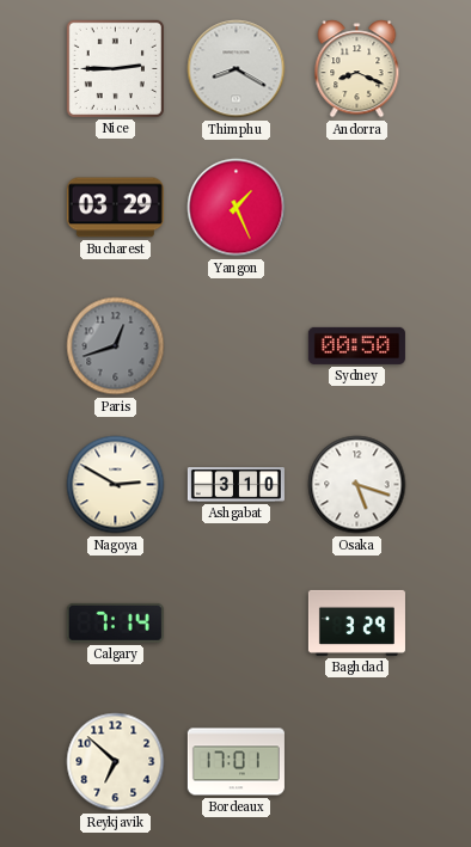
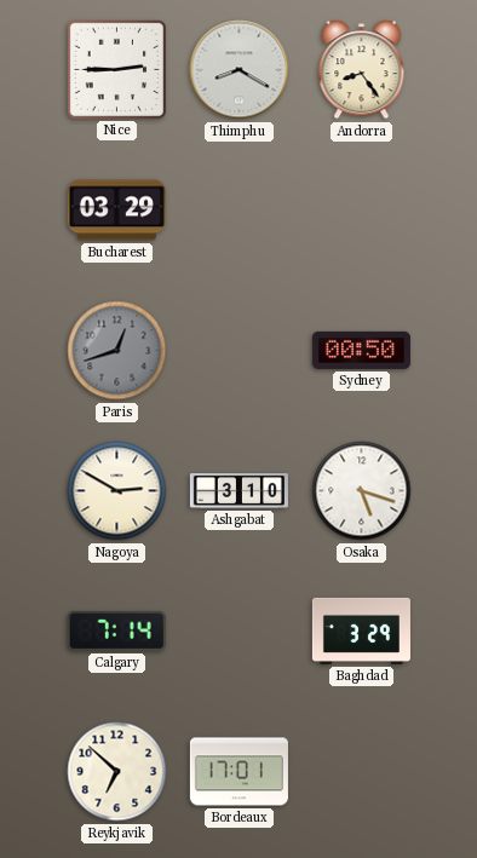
Andorra: 8:19 -> 8:24 (362, 70)
Yangon: 1:26 -> none (237, 208)
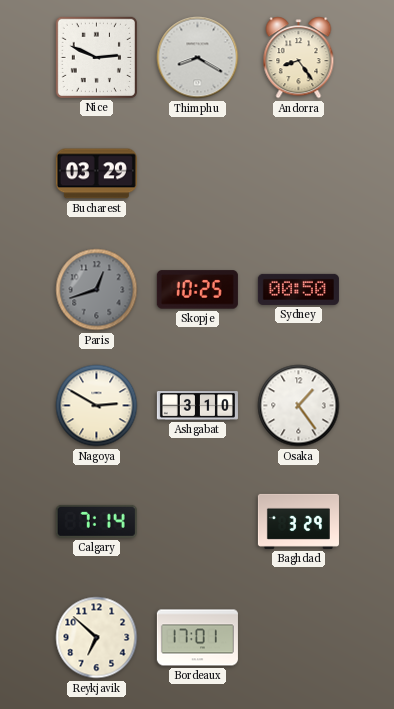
Nice: 2:45 -> 2:49 (96, 57)
Skopje: none -> 10:25 (197, 290)
Osaka: 5:18 -> 1:24 (299, 406)
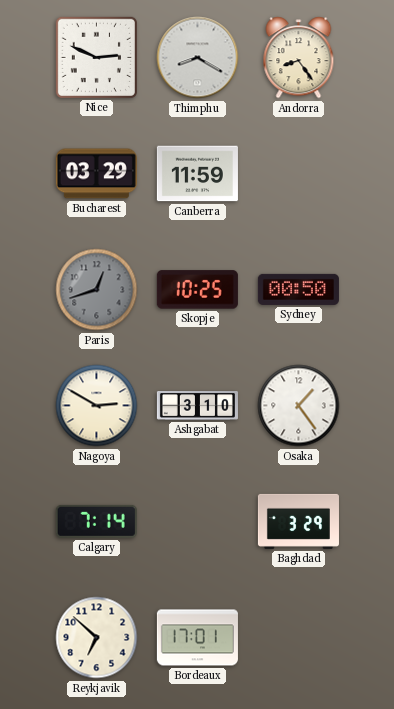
Canberra: none -> 11:59 (197, 174)
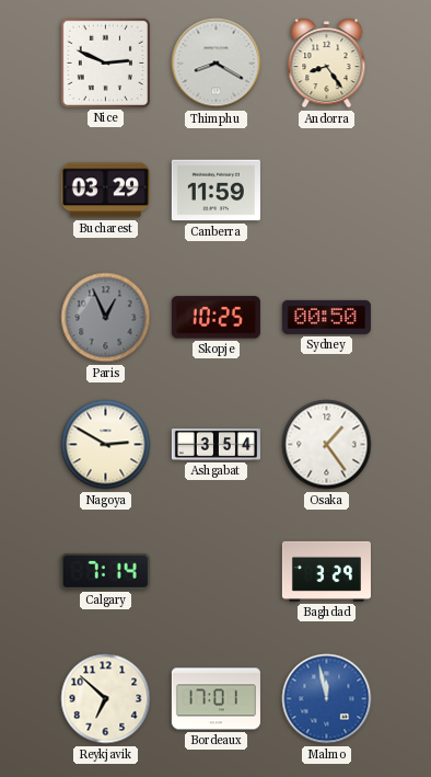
Paris: 12:42 -> 12:56 (106, 318)
Ashgabat: 3:10 -> 3:54 (215, 445)
Malmo: none -> 11:58 (327, 699)
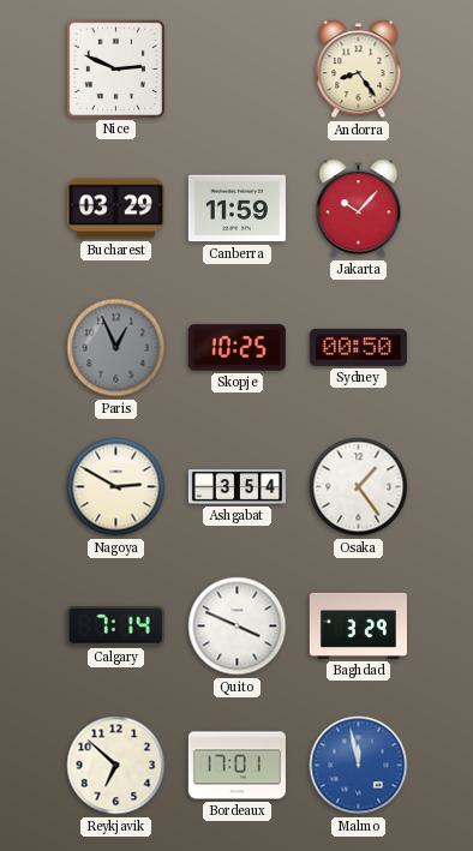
Thimphu: 8:20 -> none (217, 64)
Jakarta: none -> 10:07 (359, 209)
Quito: none -> 3:49 (238, 627)
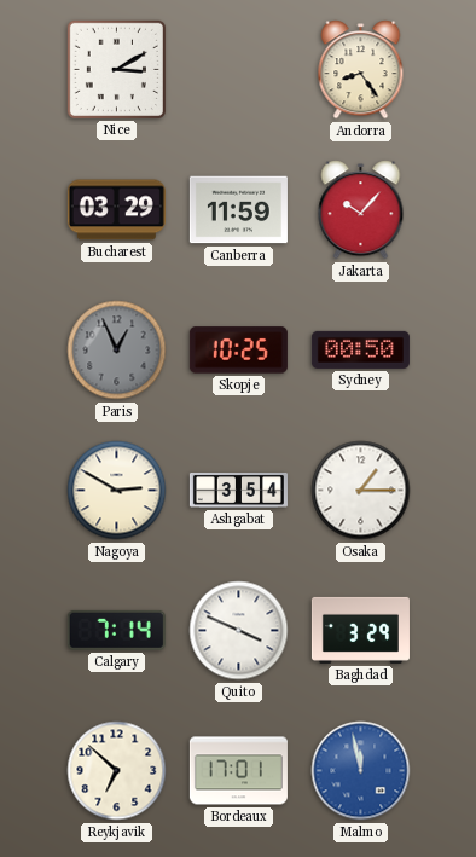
Nice: 2:49 -> 3:10 (116, 69)
Osaka: 1:24 -> 1:15 (361, 491)
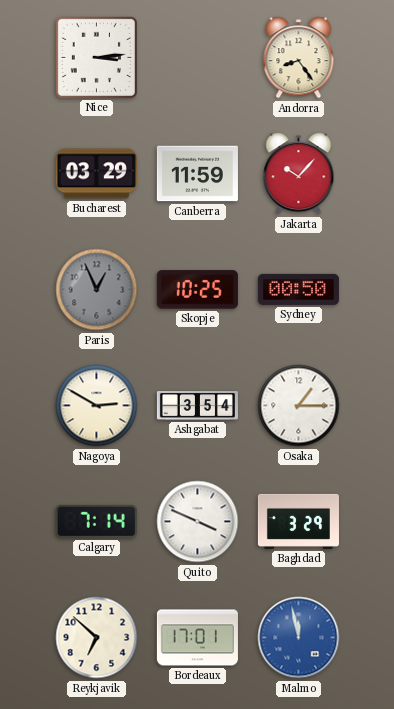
Nice: 3:10 -> 3:14 (96, 57)
